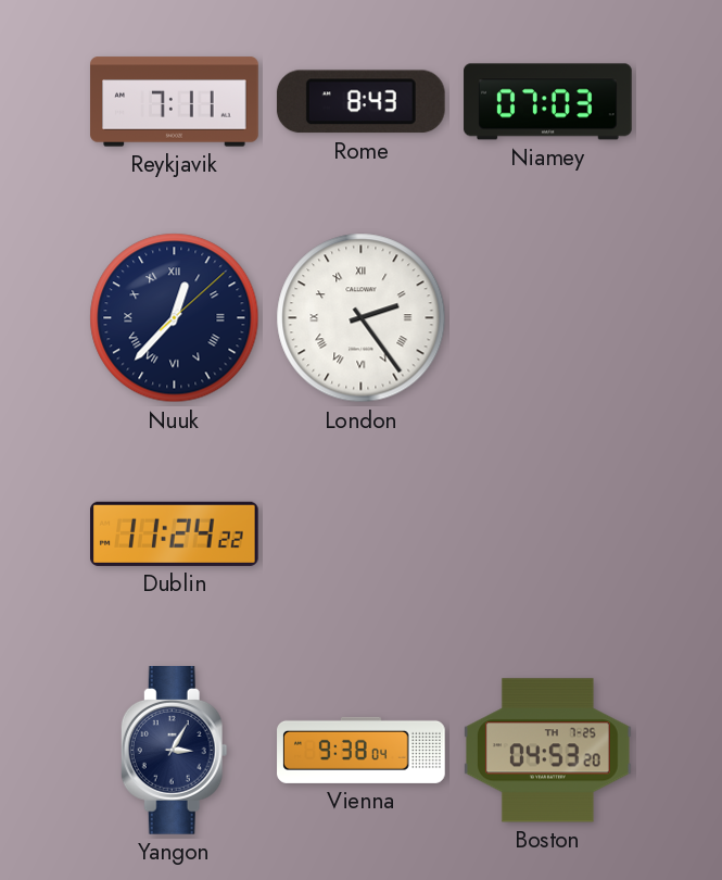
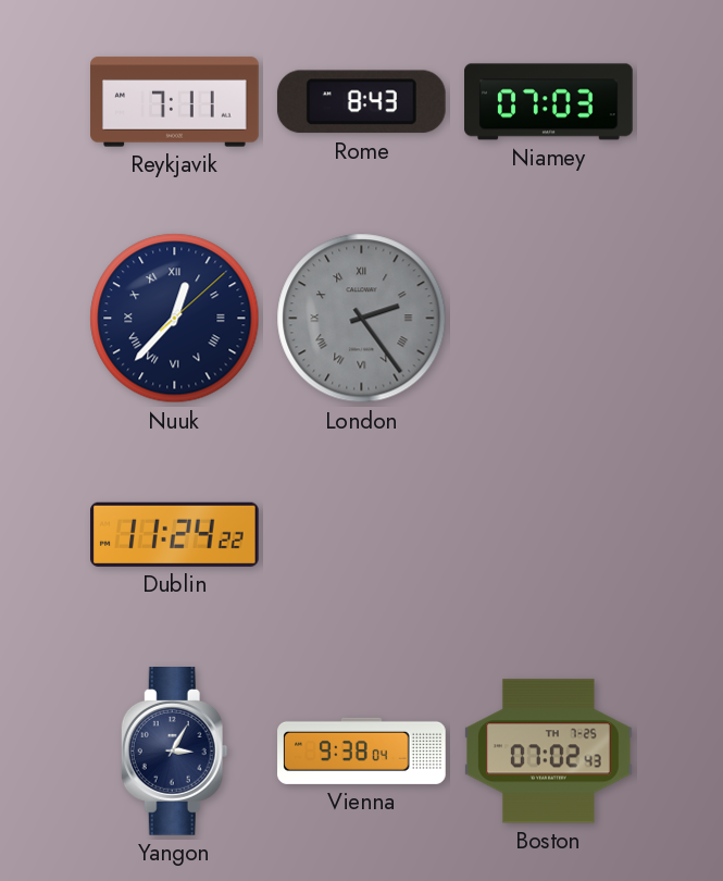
London dial: white -> grey (362, 319)
Boston: 04:53 -> 07:02 (549, 752)
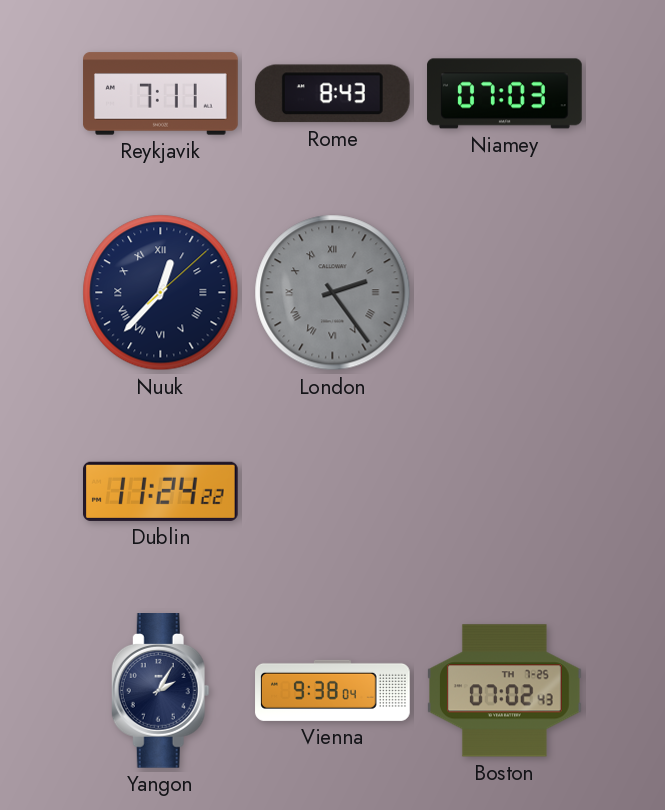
Yangon: 3:05 -> 2:05 (160, 691)
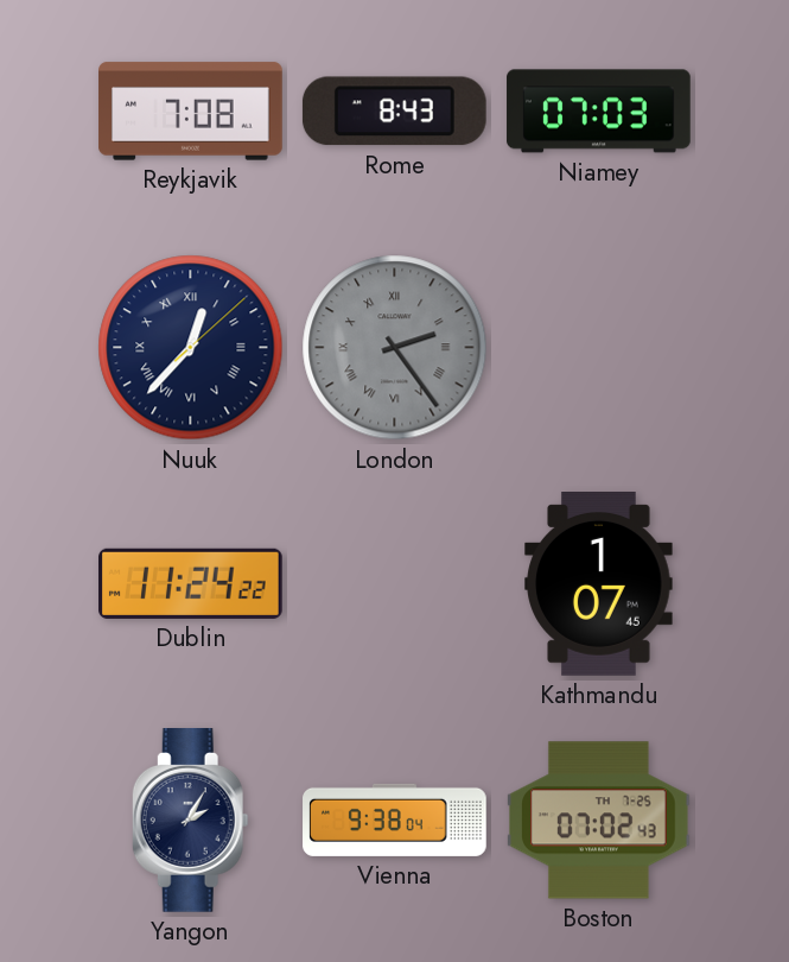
Reykjavik: 7:11 -> 7:08 (191, 112)
Kathmandu: none -> 1:07 (599, 584)
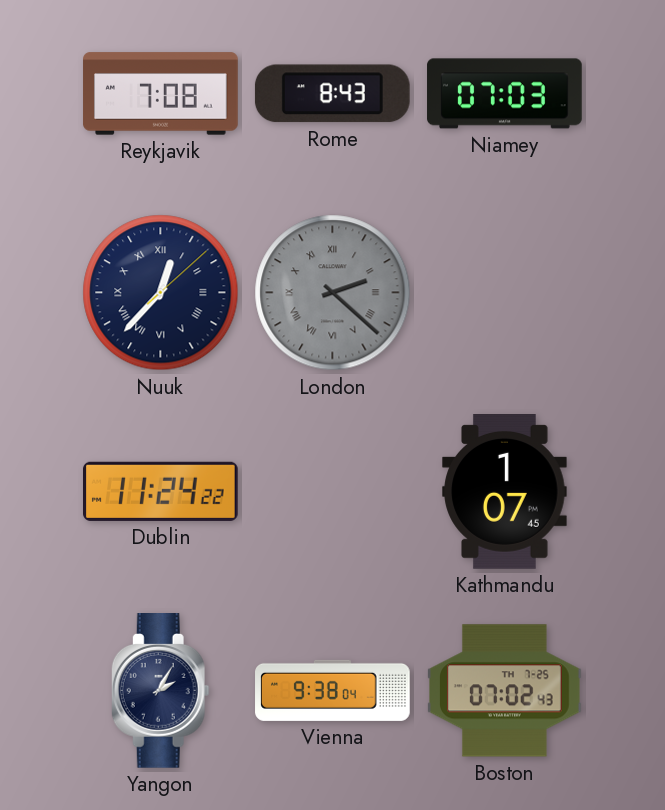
London: 2:24 -> 2:22 (333, 293)
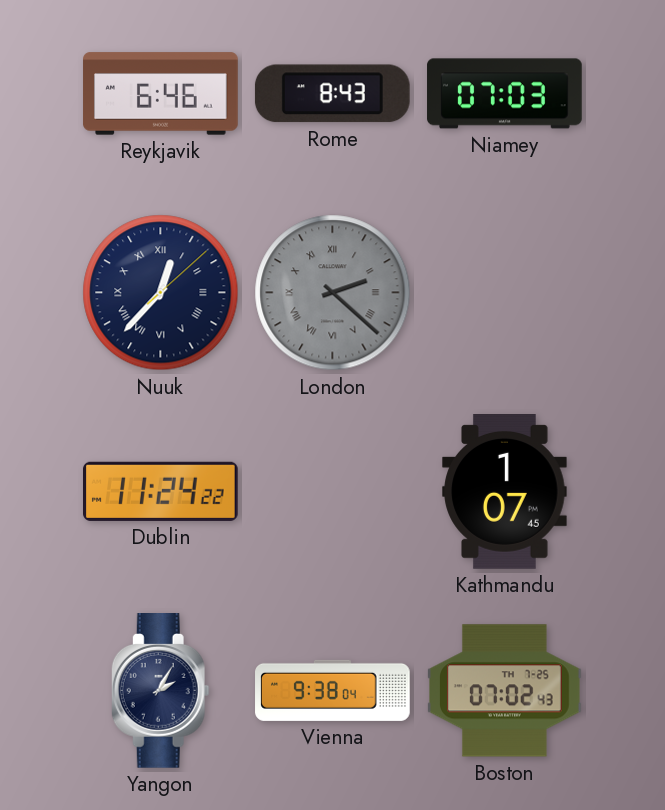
Reykjavik: 7:08 -> 6:46 (161, 94)
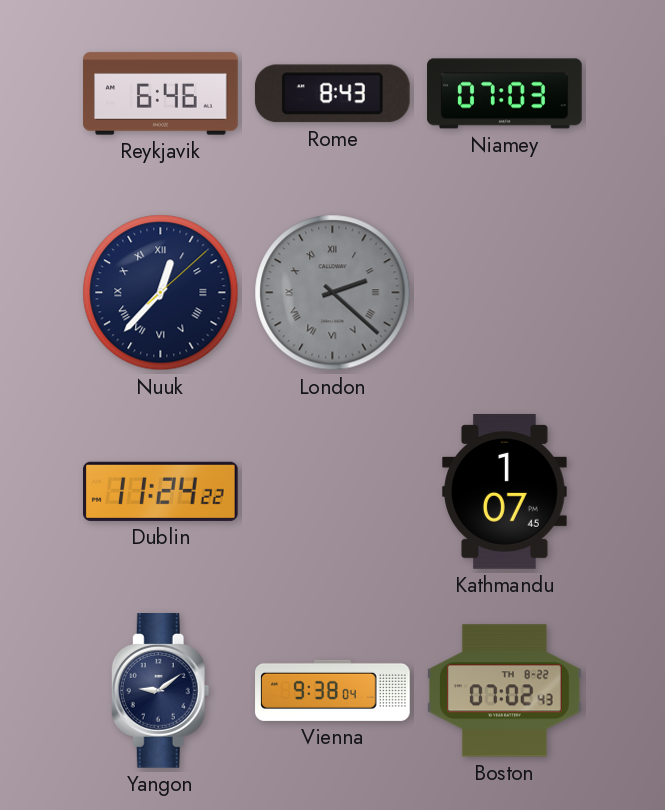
Yangon: 2:05 -> 9:09 (160, 691)
Boston date: TH 7-25 -> TH 8-22 (505, 691)
